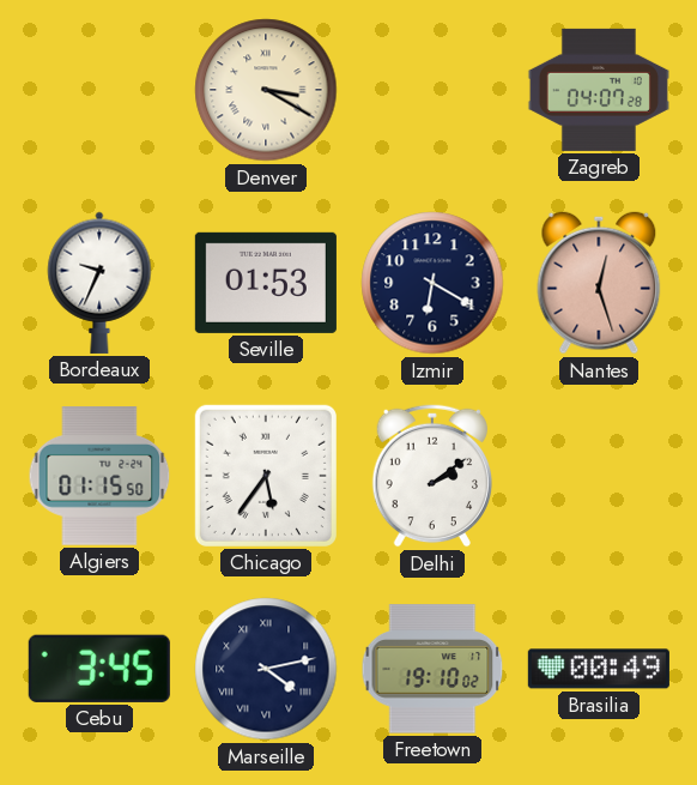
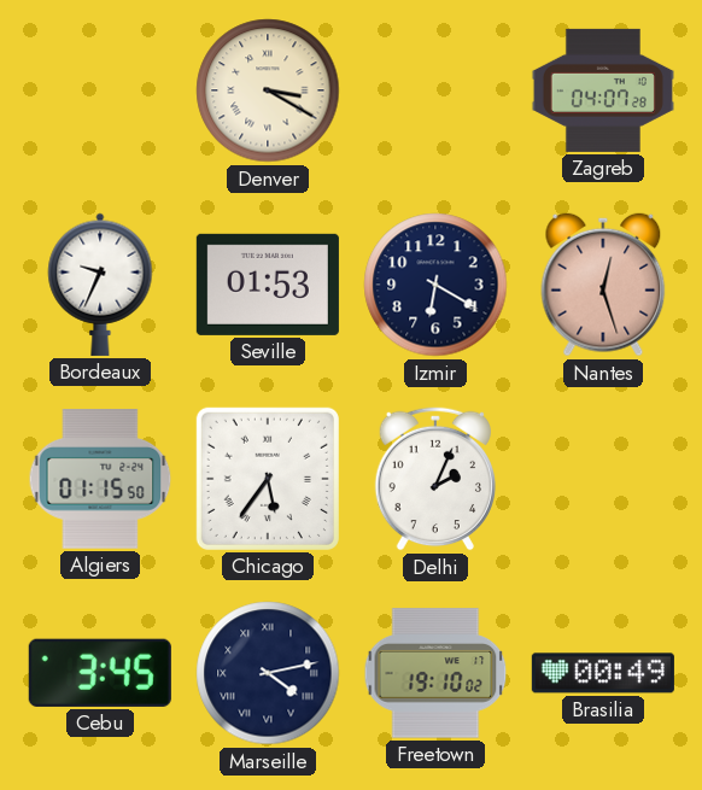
Delhi: 2:09 -> 2:04 (434, 479)
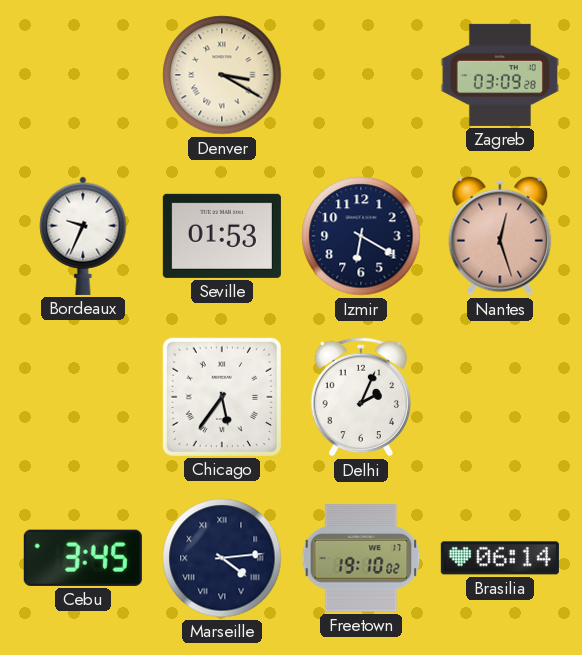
Zagreb: 04:07 -> 03:09 (500, 75)
Algiers: 01:15 -> none (100, 479)
Marseille: 4:13 -> 4:14 (222, 558)
Brasilia: 00:49 -> 06:14 (500, 558)
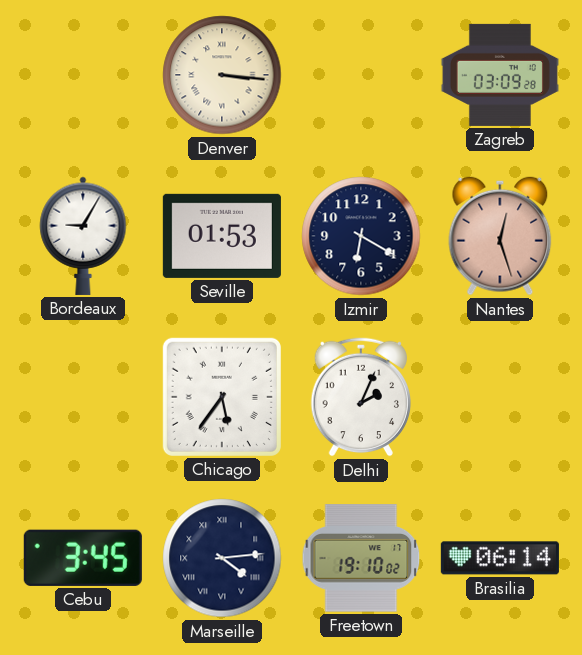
Denver: 3:20 -> 3:16 (222, 75)
Bordeaux: 9:34 -> 9:05 (83, 236)
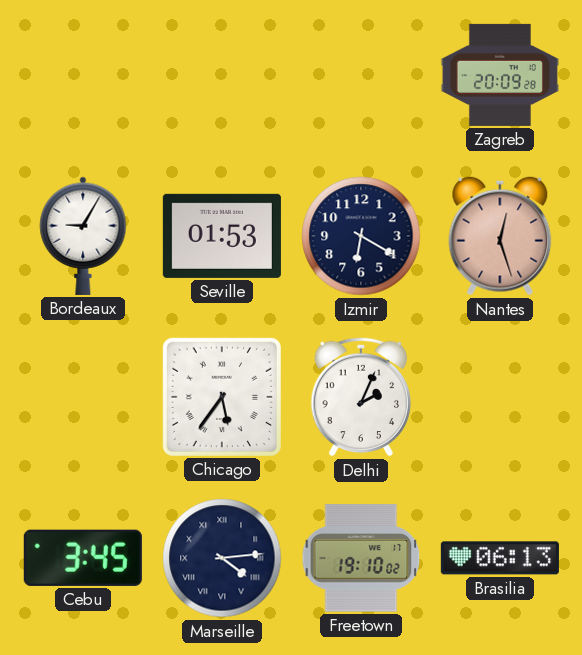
Denver: 3:16 -> none (222, 75)
Zagreb: 03:09 -> 20:09 (500, 75)
Brasilia: 06:14 -> 06:13 (500, 558)
